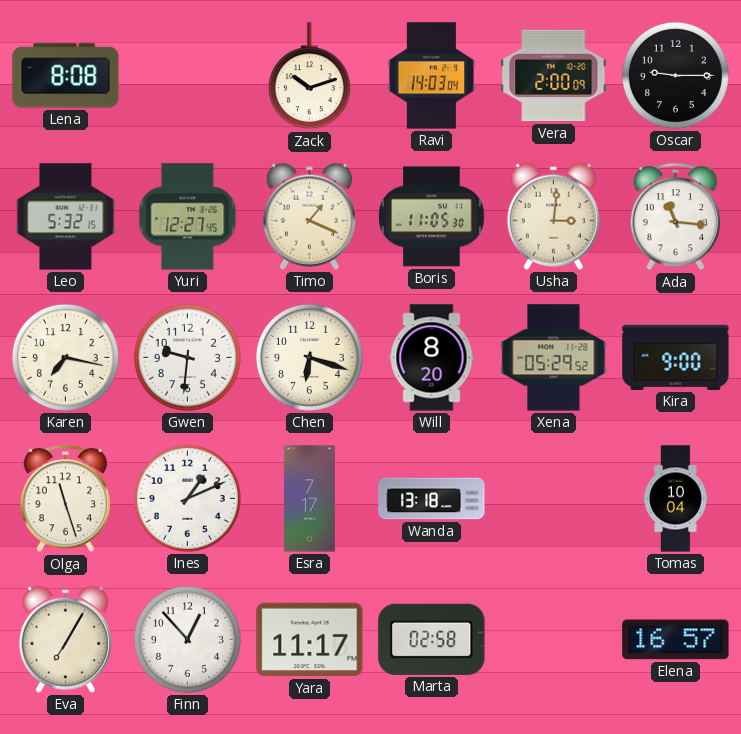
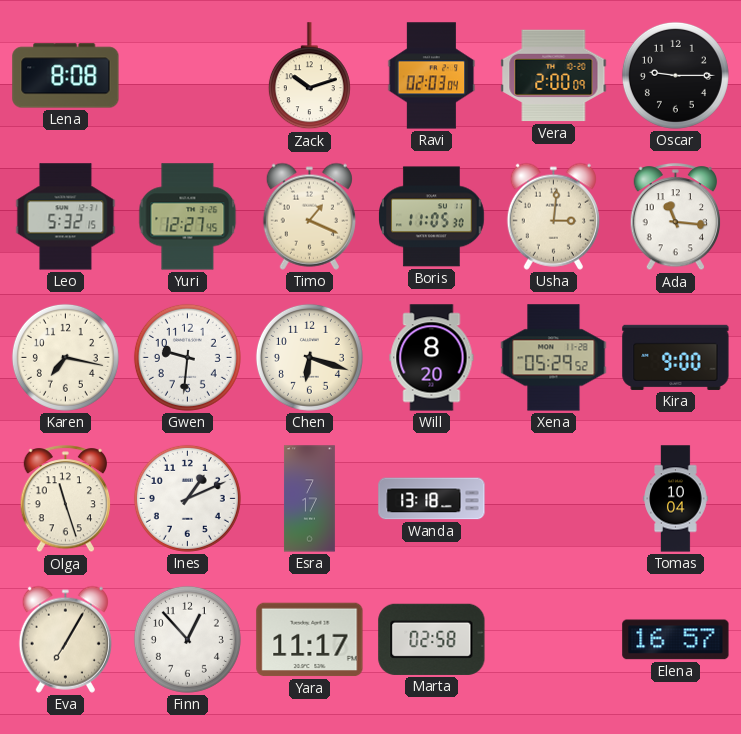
Ravi: 14:03 -> 02:03 (432, 76)
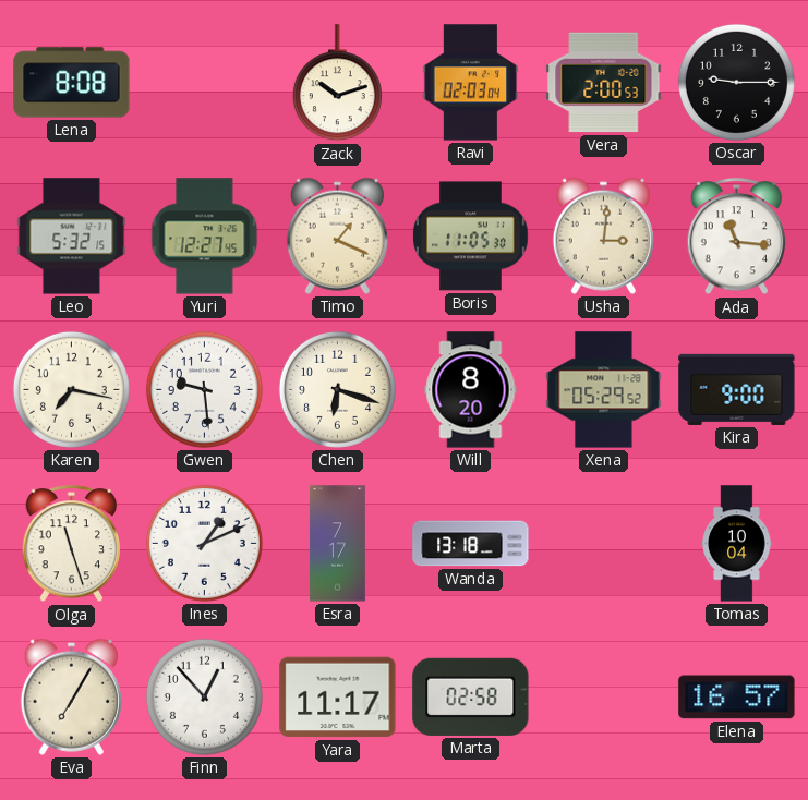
Vera: 2:00:09 -> 2:00:53 (604, 83)
Gwen: 9:31 -> 9:29 (204, 389)
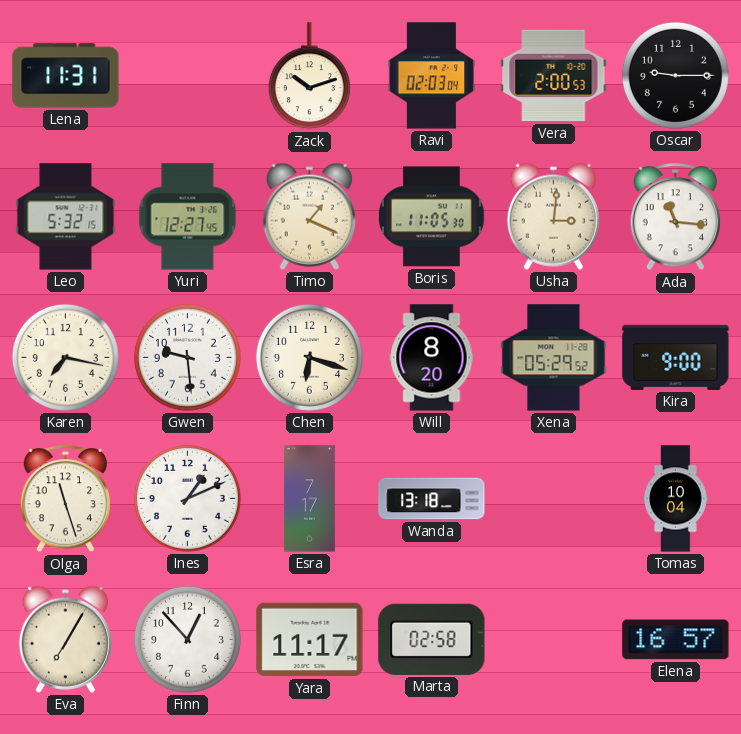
Lena: 8:08 -> 11:31 (66, 76)
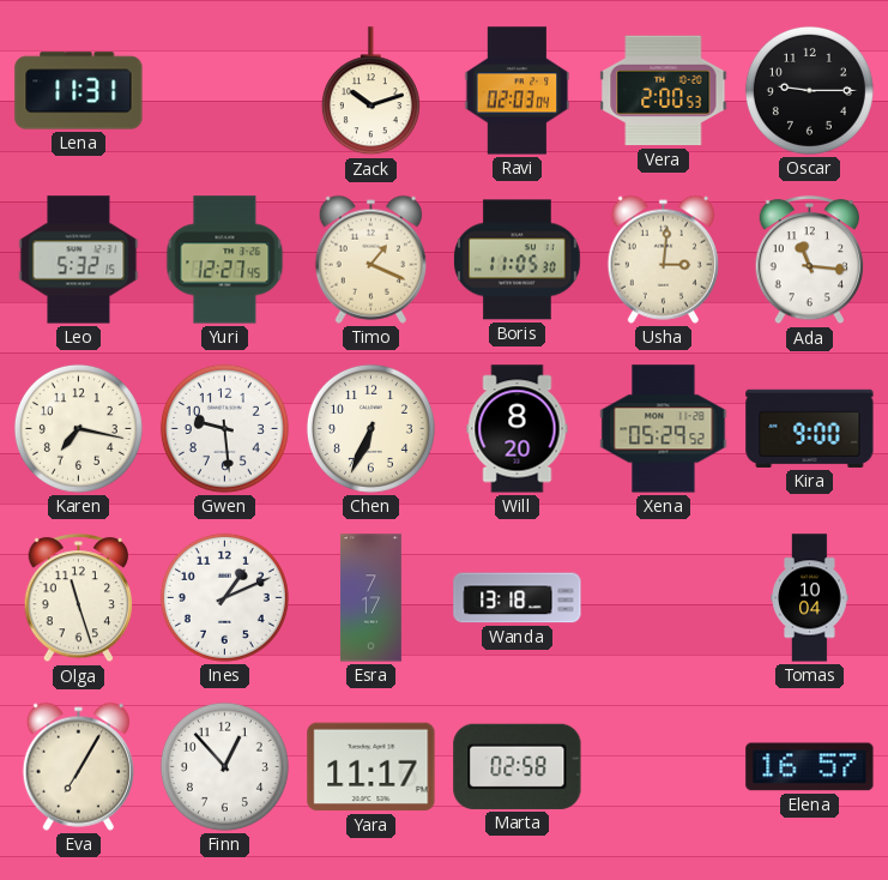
Chen: 6:18 -> 6:34 (370, 428)
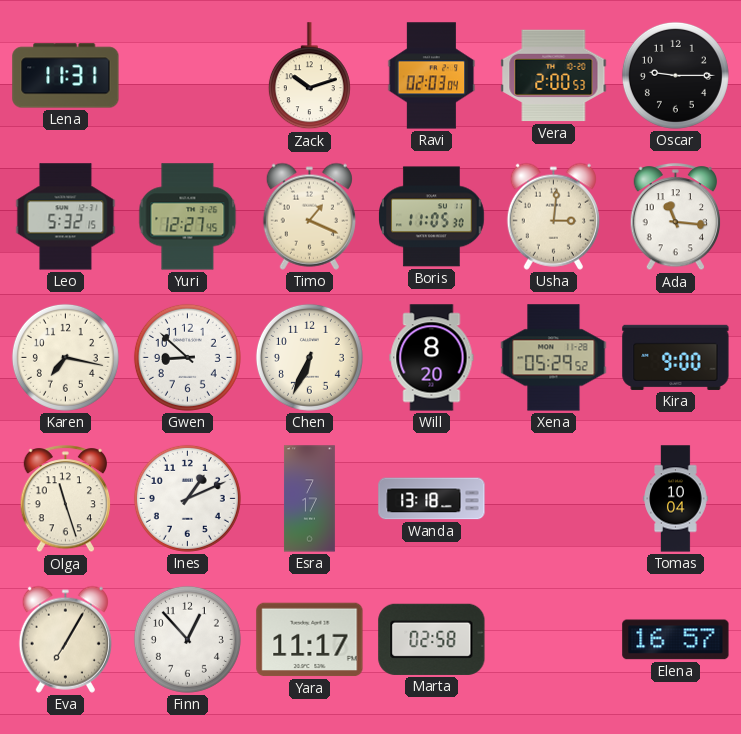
Gwen: 9:29 -> 8:52 (187, 357)
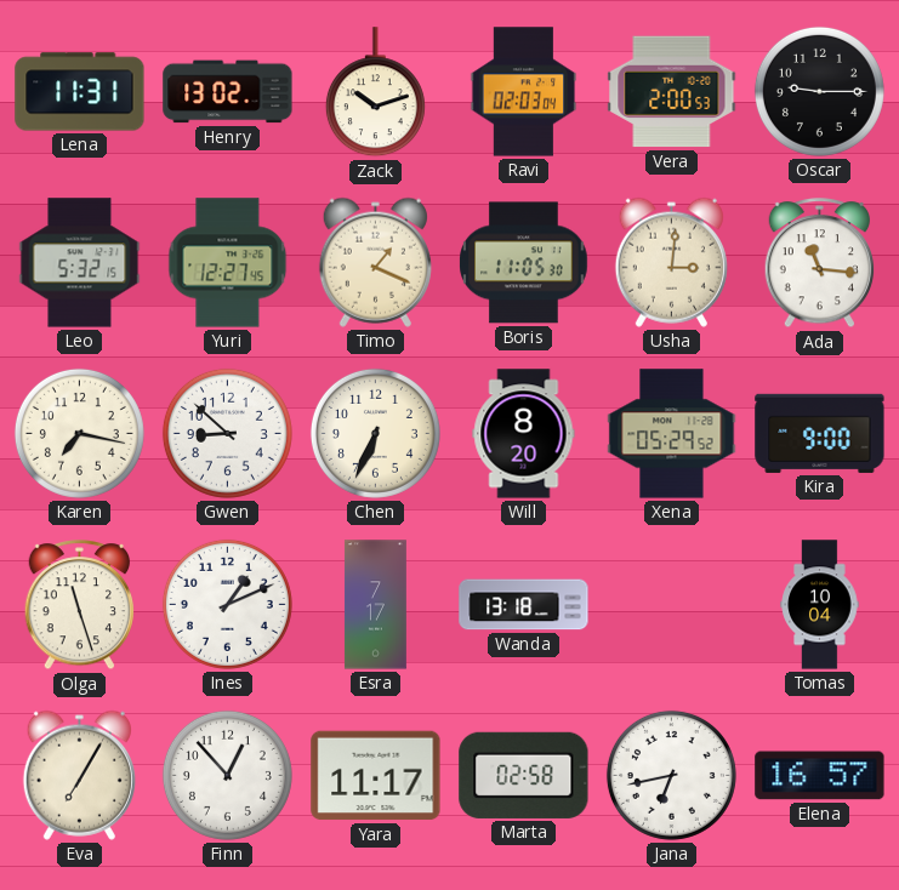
Henry: none -> 13:02 (228, 92)
Jana: none -> 6:43 (671, 775)
